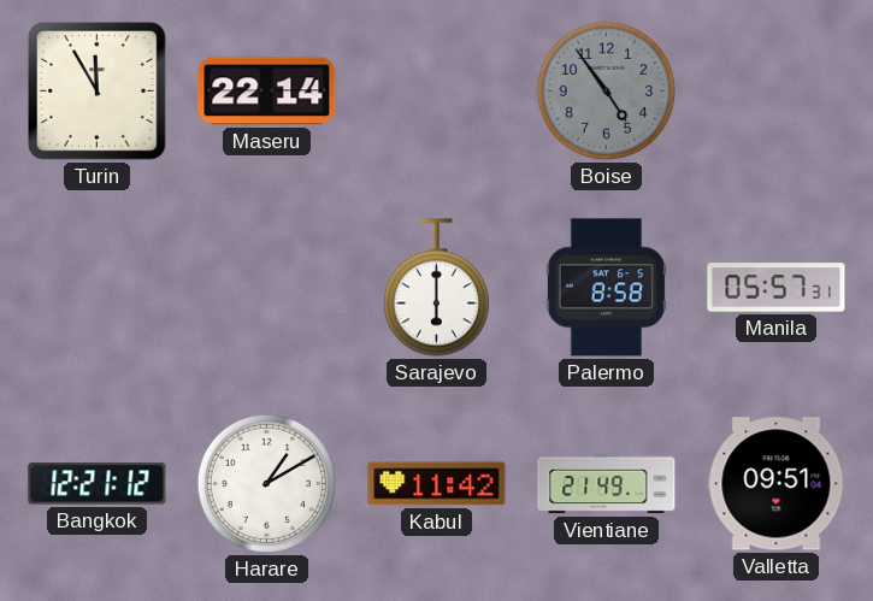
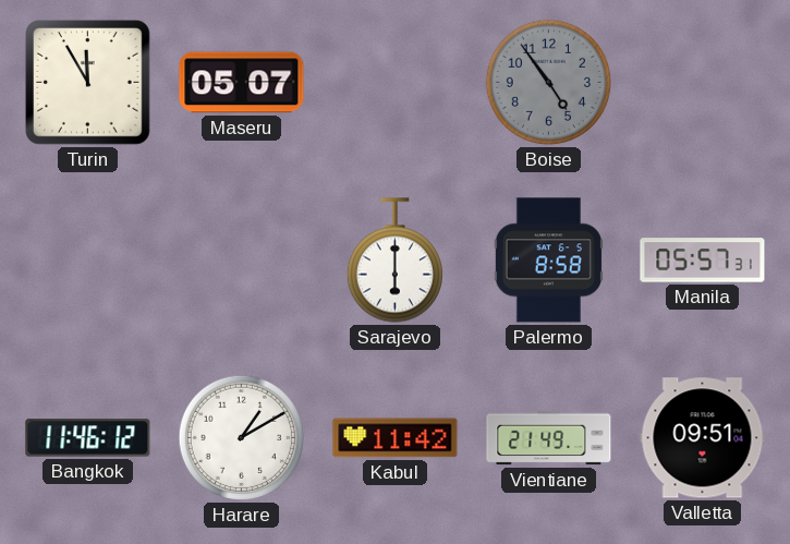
Maseru: 22:14 -> 05:07 (242, 83)
Bangkok: 12:21 -> 11:46 (88, 438)
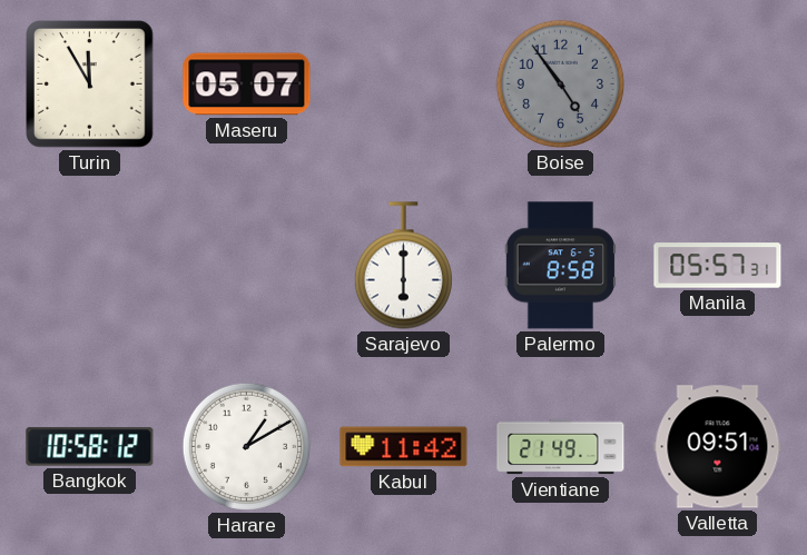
Bangkok: 11:46 -> 10:58 (90, 447)
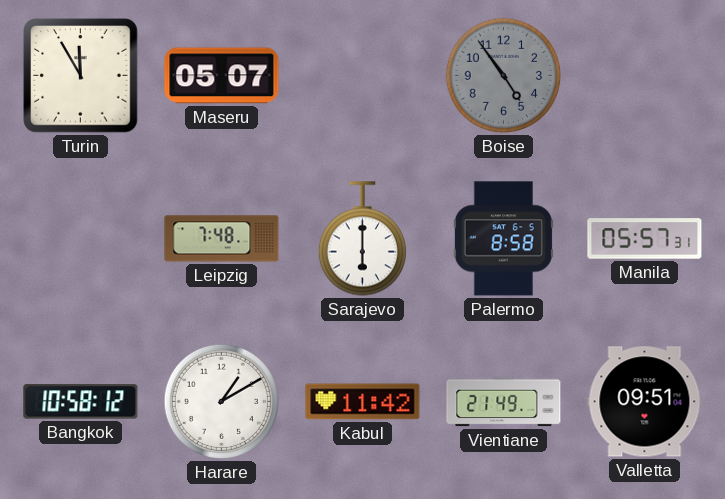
Leipzig: none -> 7:48 (222, 239)
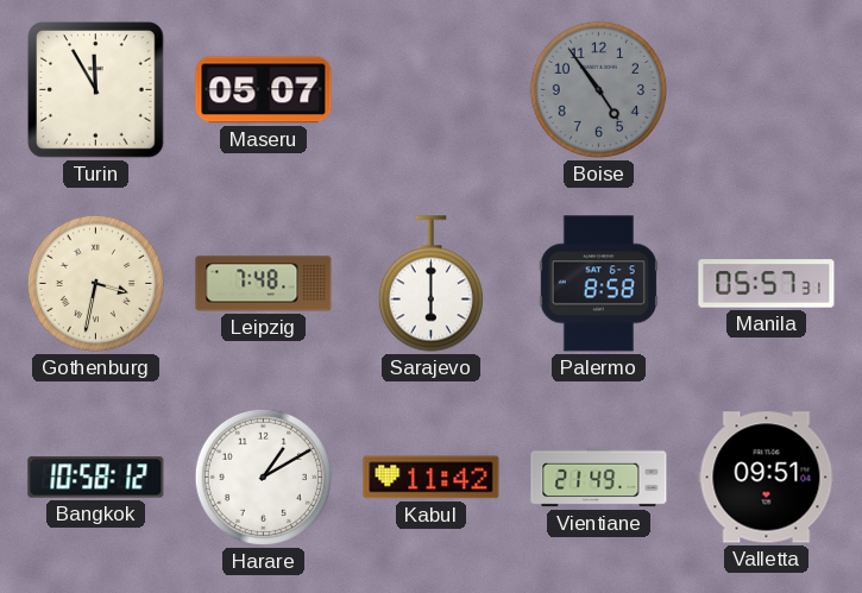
Gothenburg: none -> 3:32 (95, 283)
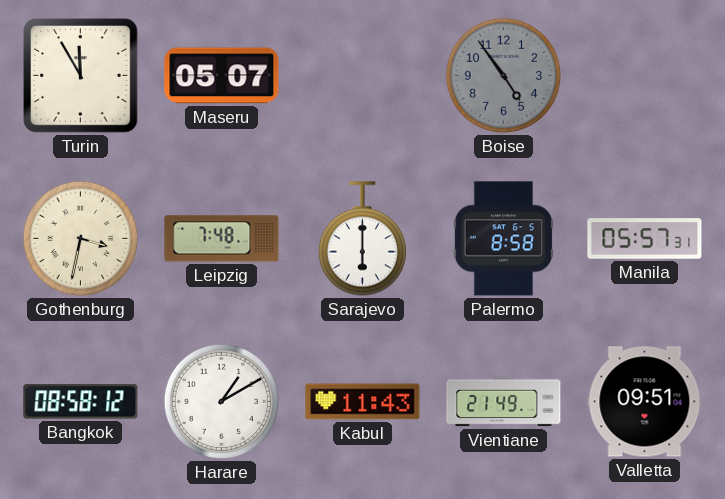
Bangkok: 10:58 -> 08:58 (81, 402)
Kabul: 11:42 -> 11:43 (363, 402)
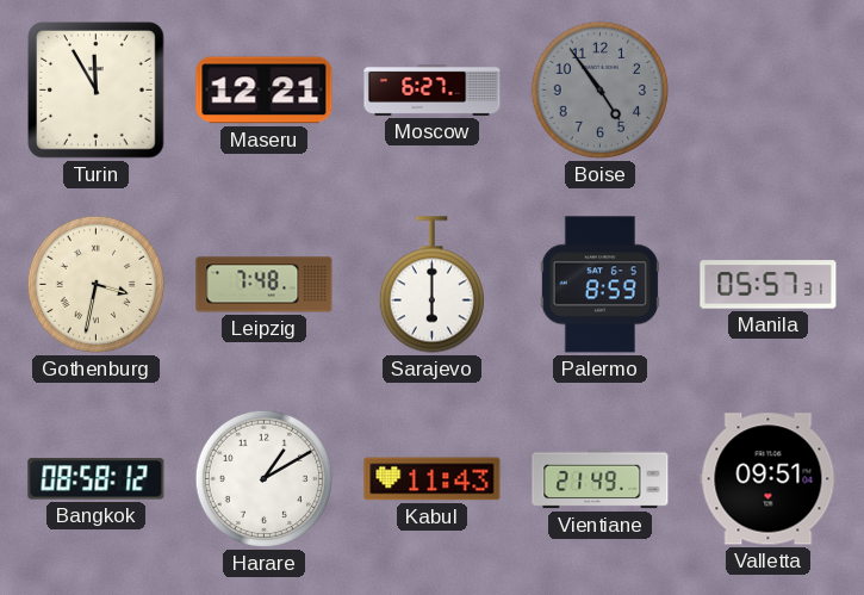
Maseru: 05:07 -> 12:21 (265, 91)
Moscow: none -> 6:27 (433, 89)
Palermo: 8:58 -> 8:59 (599, 285)
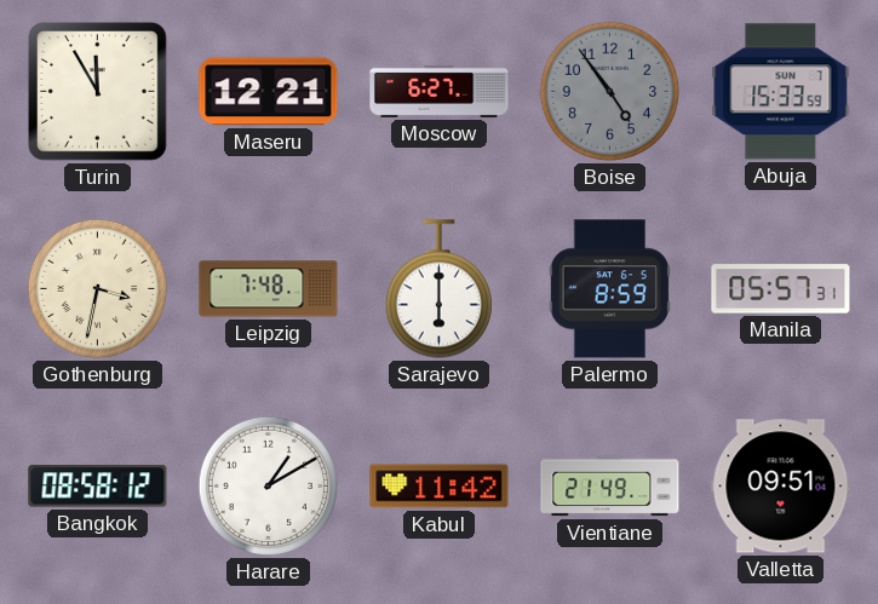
Abuja: none -> 15:33 (781, 92)
Kabul: 11:43 -> 11:42 (440, 487)
